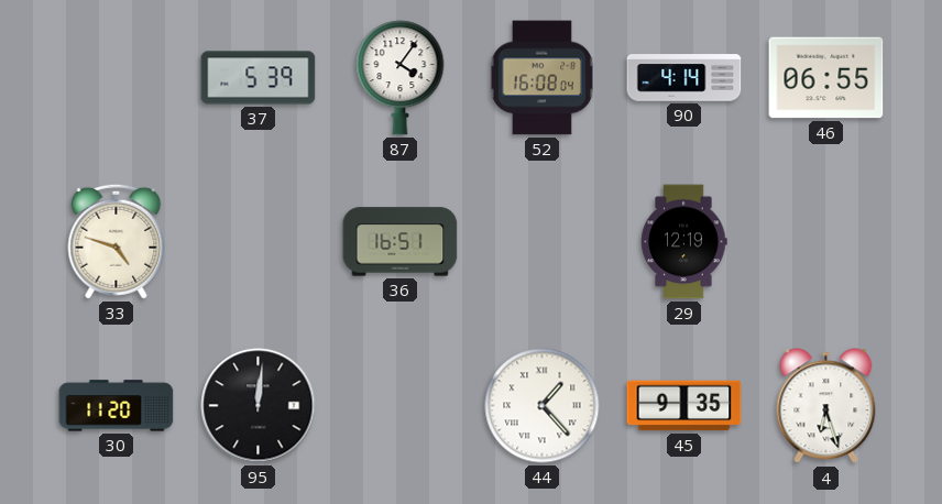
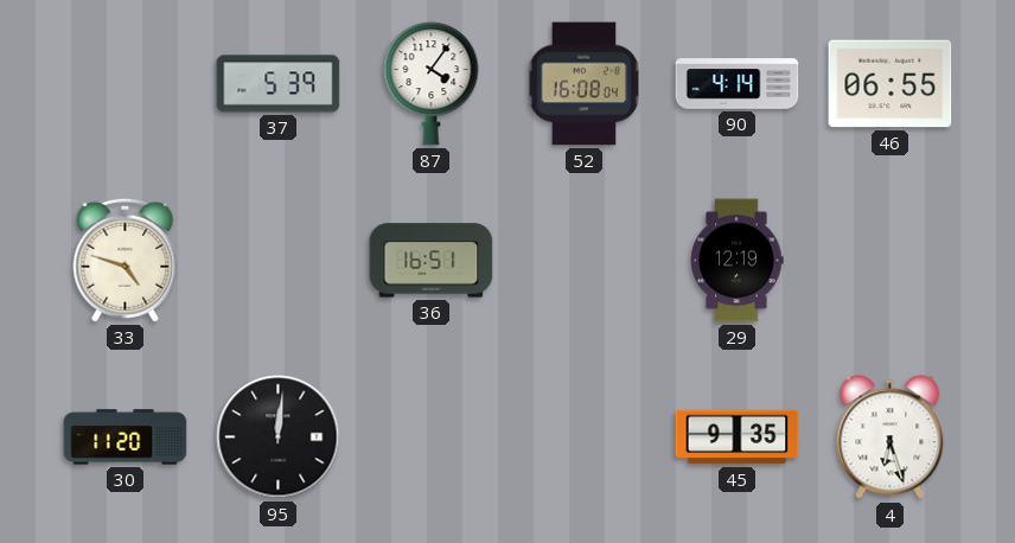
44: 1:23 -> none (543, 406)
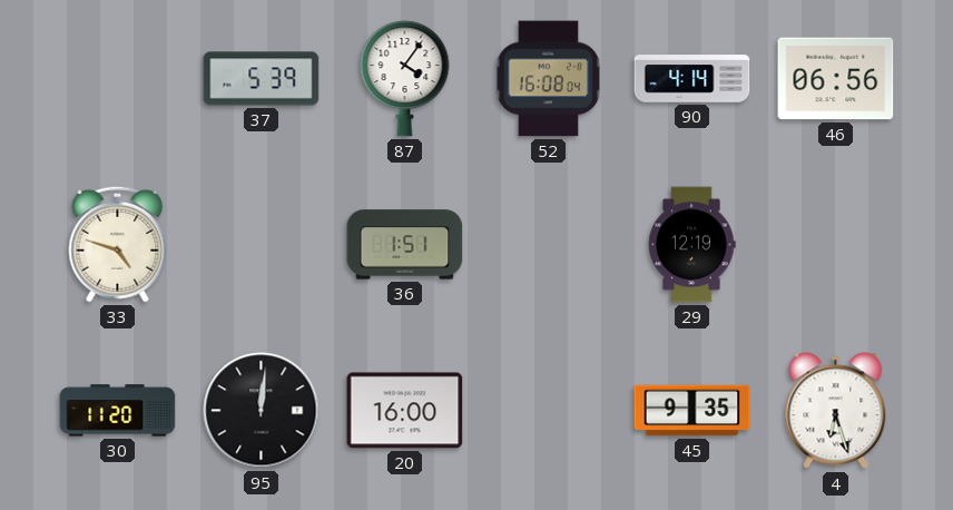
46: 06:55 -> 06:56 (836, 79)
36: 16:51 -> 1:51 (405, 245)
20: none -> 16:00 (405, 411)
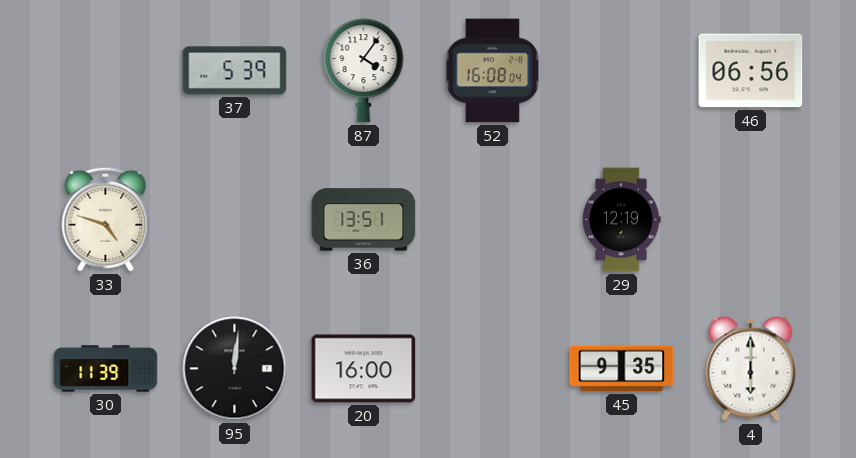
90: 4:14 -> none (692, 79)
36: 1:51 -> 13:51 (364, 220)
30: 11:20 -> 11:39 (106, 369)
4: 6:27 -> 6:00 (751, 369)
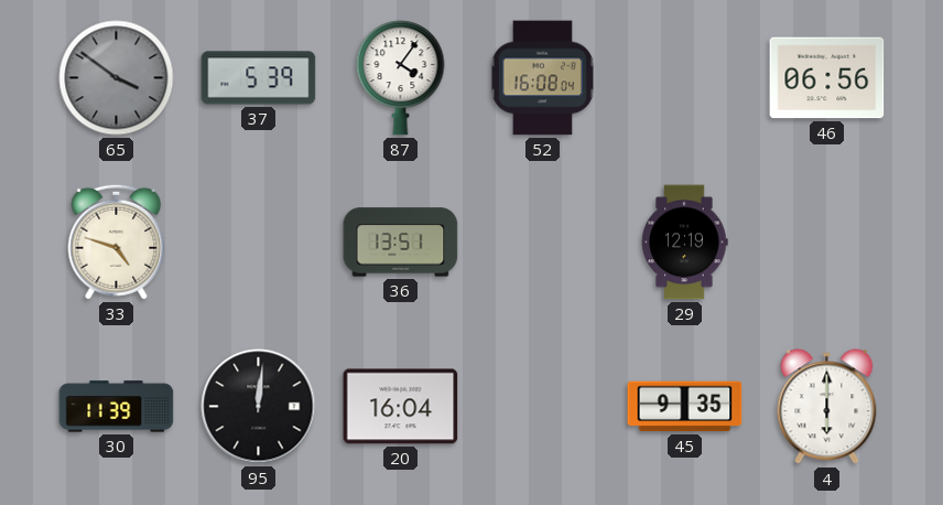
65: none -> 3:51 (117, 78)
20: 16:00 -> 16:04 (401, 407)
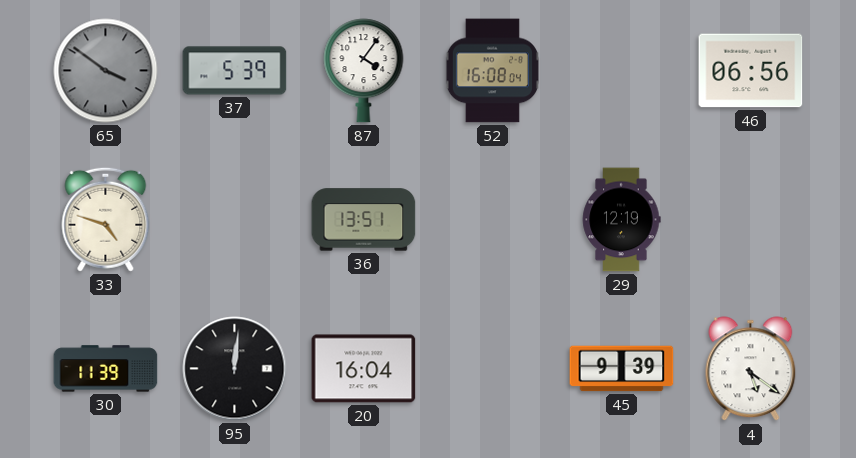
45: 9:35 -> 9:39 (622, 369)
4: 6:00 -> 5:21 (751, 369)
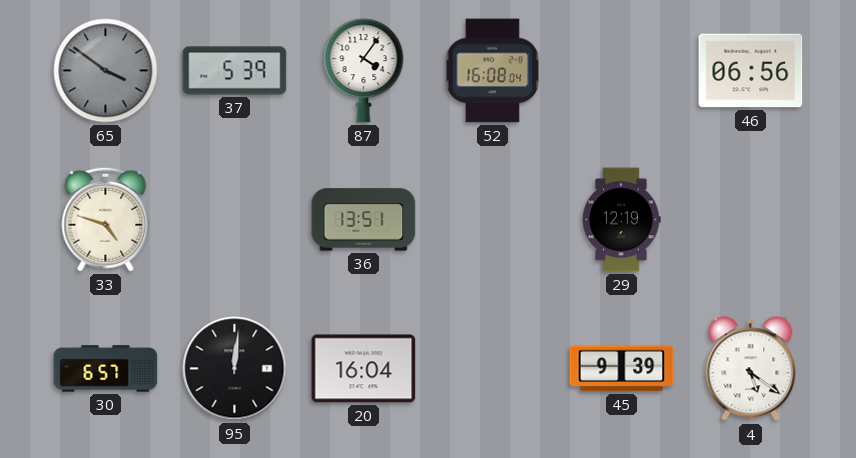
30: 11:39 -> 6:57 (106, 369)
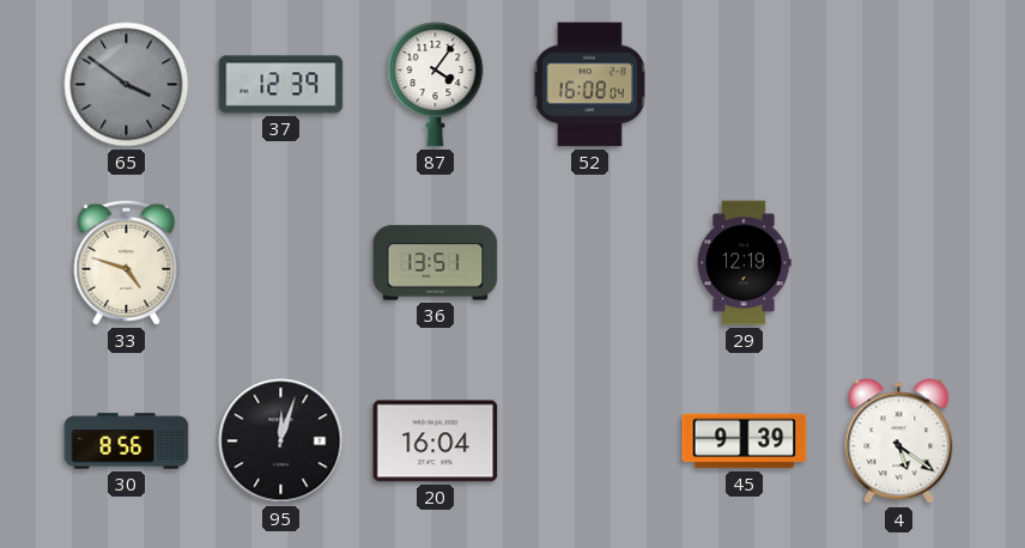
37: 5:39 -> 12:39 (281, 85)
46: 06:56 -> none (751, 71)
30: 6:57 -> 8:56 (127, 442)
95: 12:01 -> 12:03 (281, 442)
